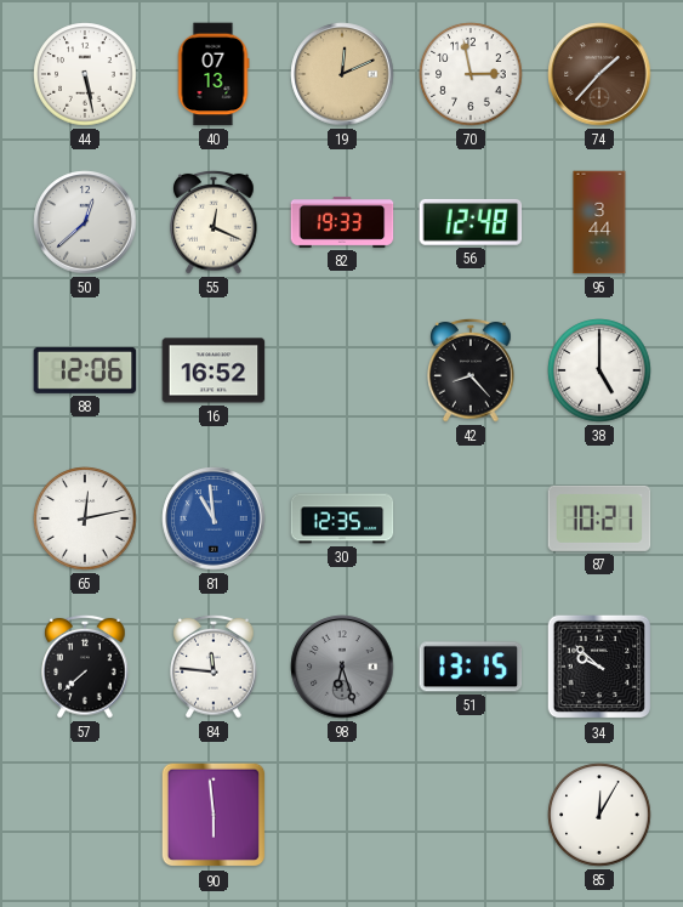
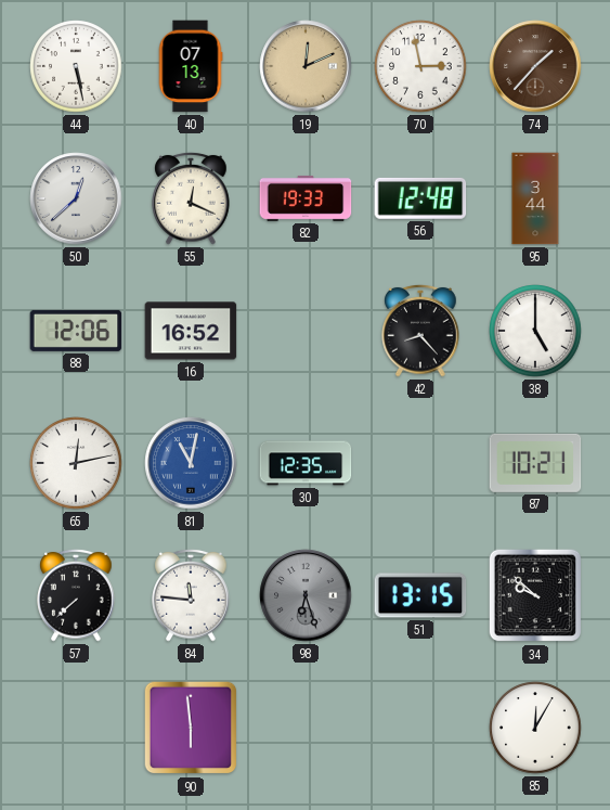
81: 10:59 -> 11:02 (191, 463)
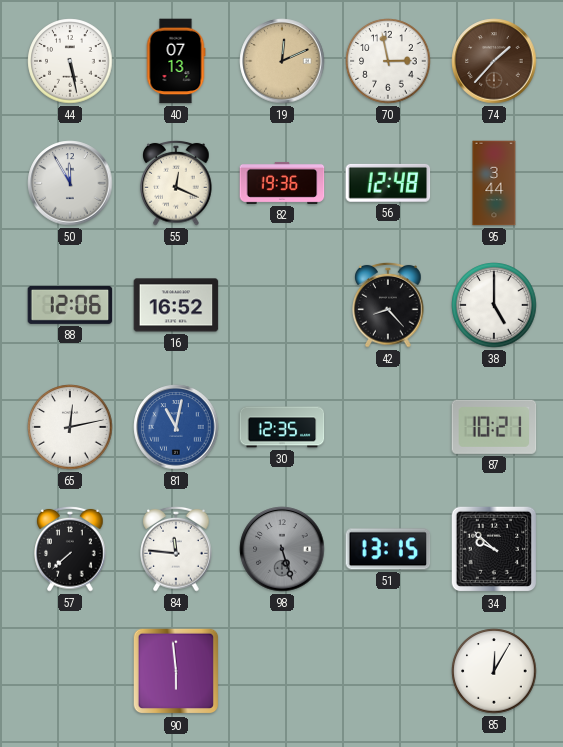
50: 12:38 -> 11:55 (70, 183)
82: 19:33 -> 19:36 (282, 183)
98: 6:27 -> 5:27 (282, 549)
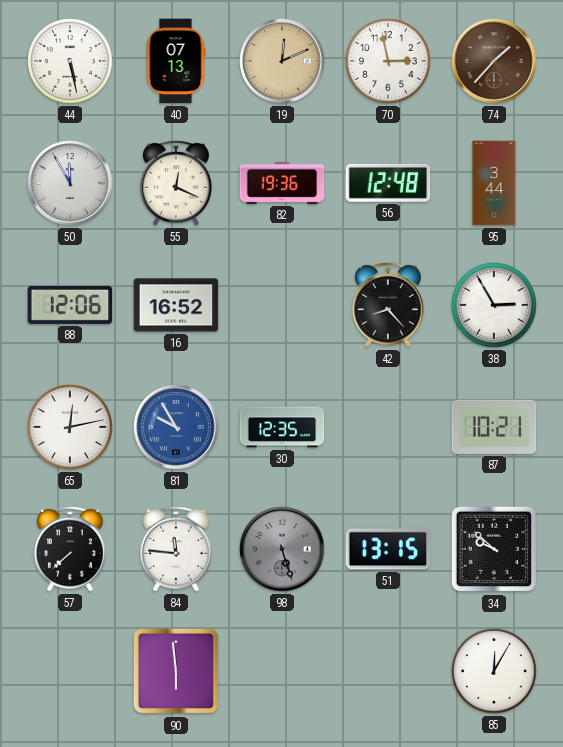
38: 5:00 -> 2:55 (494, 305)
81: 11:02 -> 9:55 (176, 427)
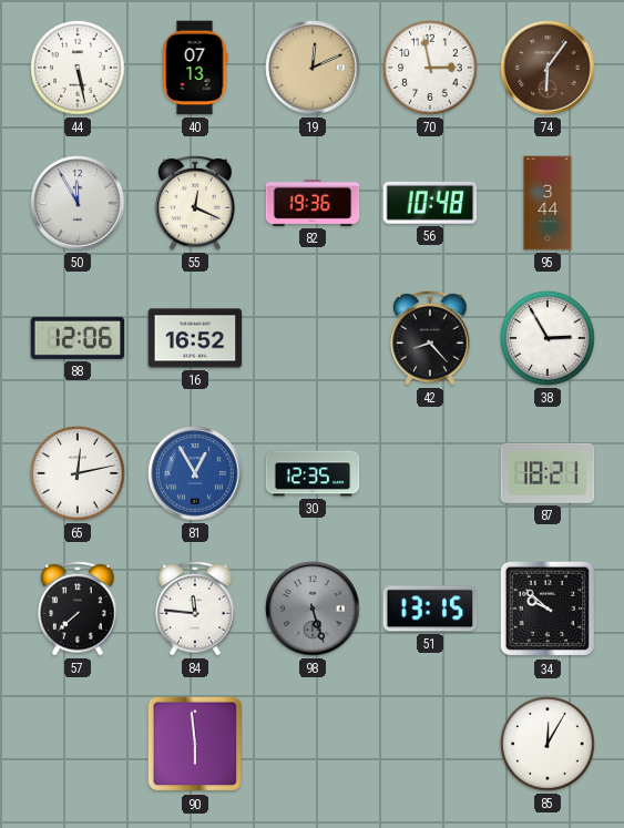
74: 1:37 -> 6:06 (548, 68)
56: 12:48 -> 10:48 (430, 203)
81: 9:55 -> 12:55 (195, 473)
87: 10:21 -> 18:21 (548, 473)
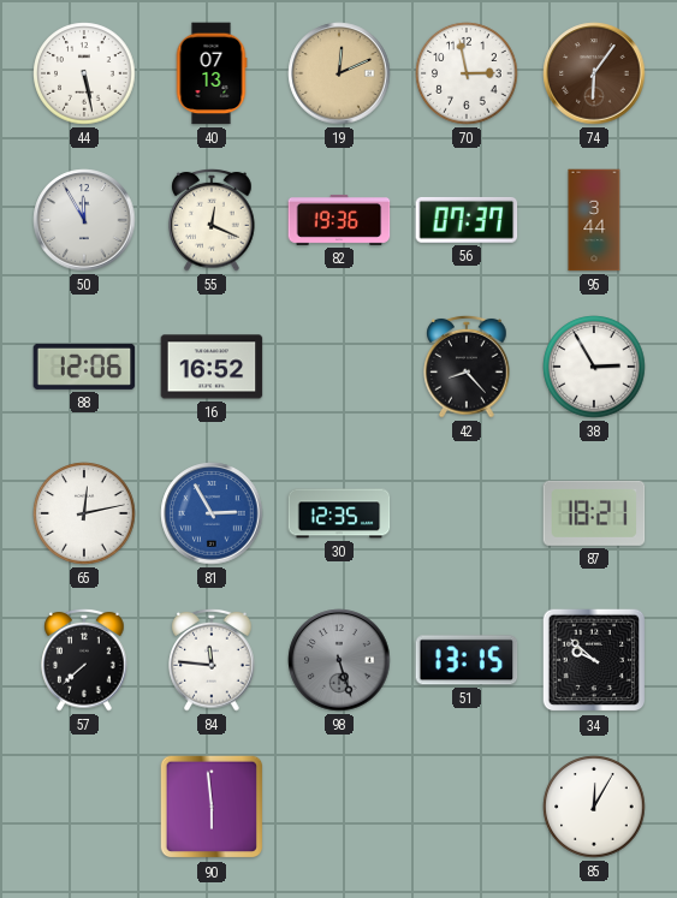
56: 10:48 -> 07:37 (467, 220)
81: 12:55 -> 2:55 (212, 513)
